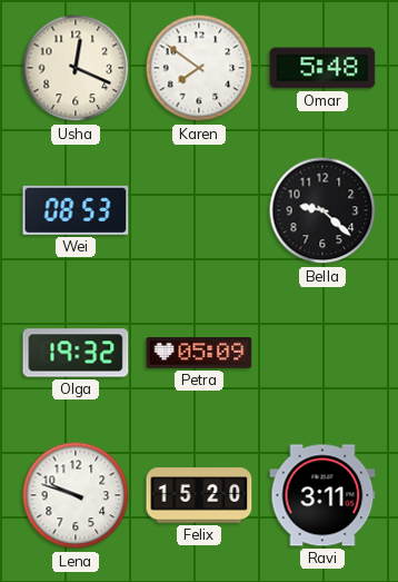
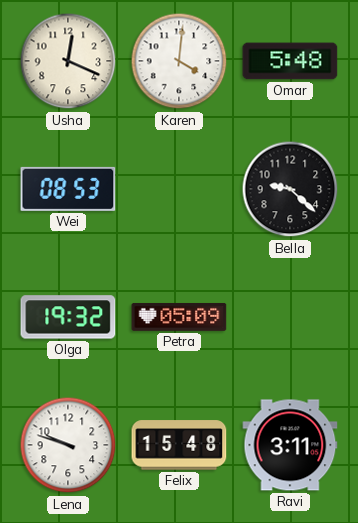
Karen: 7:51 -> 4:01 (179, 61)
Felix: 15:20 -> 15:48 (179, 445)
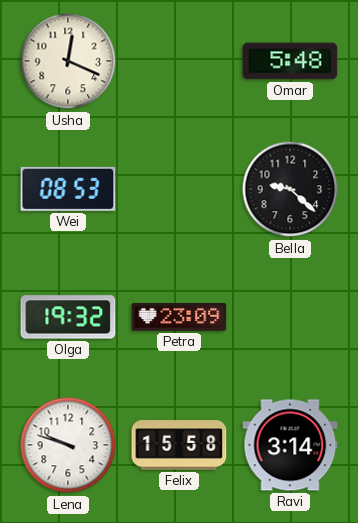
Karen: 4:01 -> none (179, 61)
Petra: 05:09 -> 23:09 (179, 317)
Felix: 15:48 -> 15:58 (179, 445)
Ravi: 3:11 -> 3:14 (290, 445)
